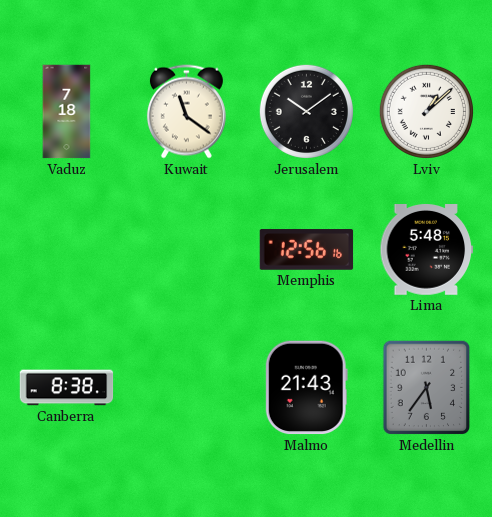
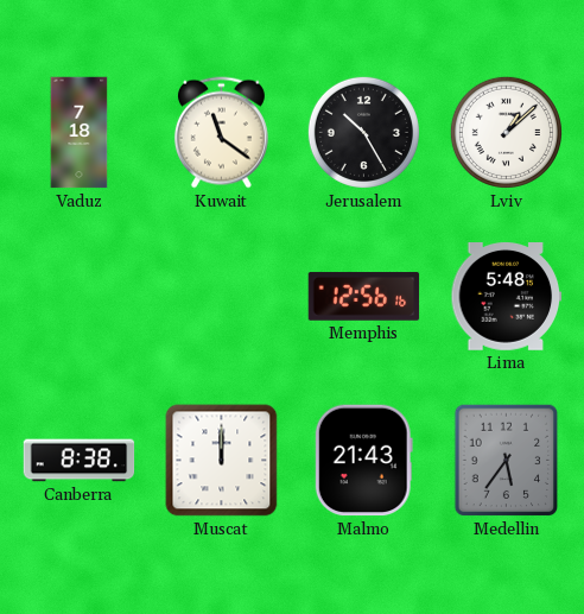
Jerusalem: 10:09 -> 10:25 (363, 132)
Muscat: none -> 12:00 (222, 461)
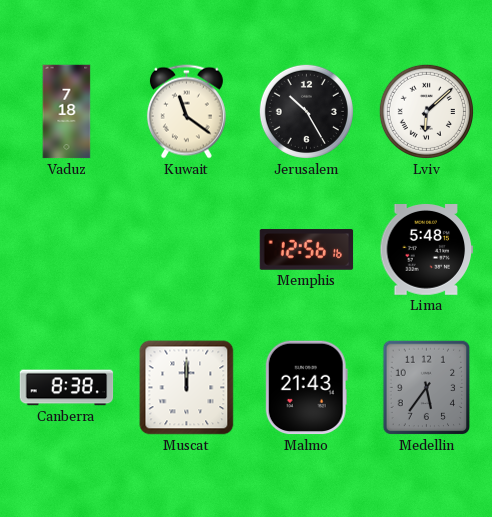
Lviv: 1:08 -> 6:08 (426, 111)
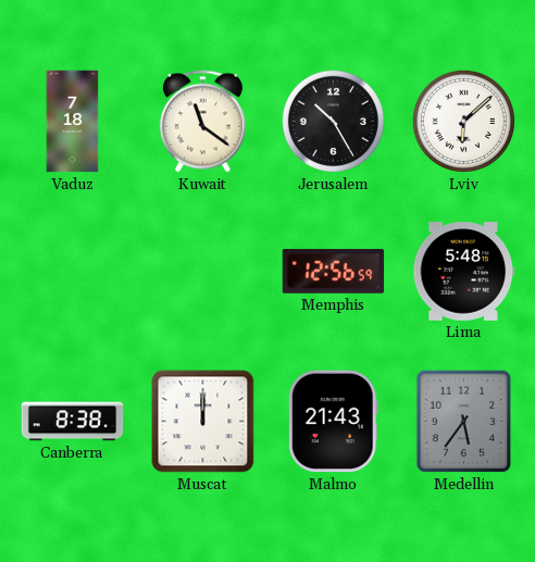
Memphis: 12:56:16 -> 12:56:59 (334, 272)
